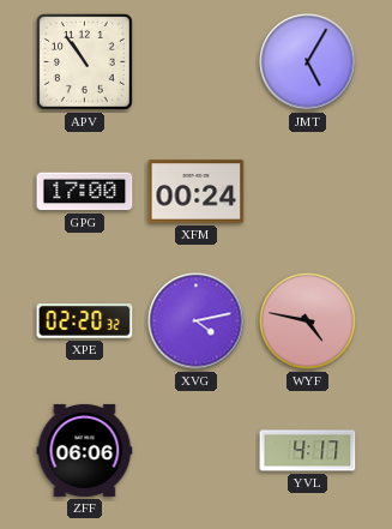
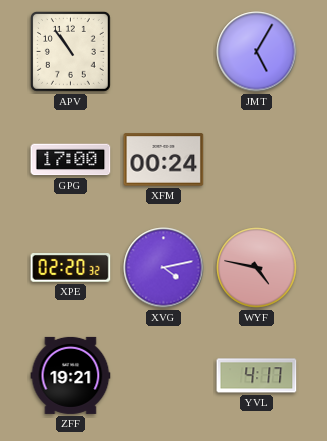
ZFF: 06:06 -> 19:21 (71, 375)
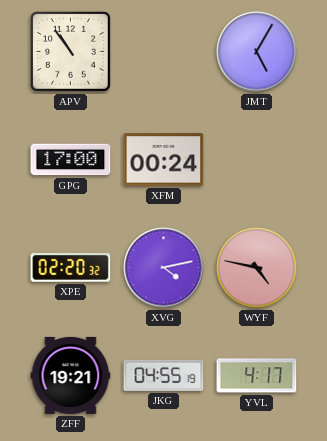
JKG: none -> 04:55 (164, 375)
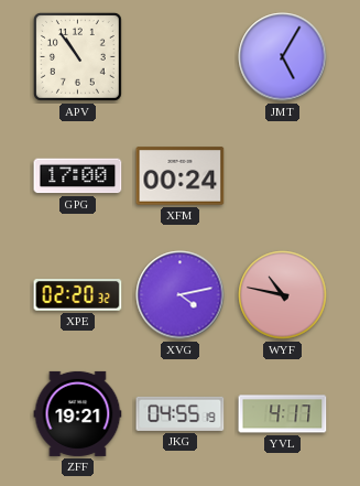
WYF: 4:47 -> 10:47 (283, 295)
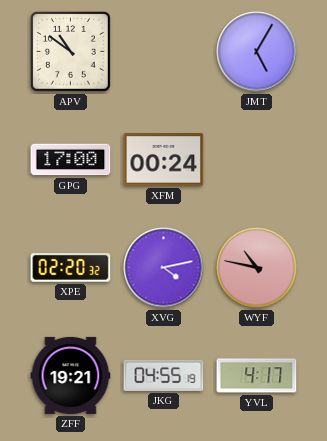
APV: 10:54 -> 10:51 (70, 51)
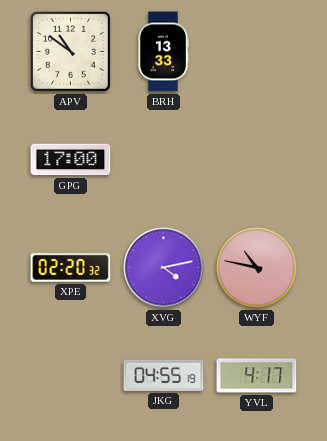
BRH: none -> 13:33 (163, 52)
JMT: 5:05 -> none (257, 52)
XFM: 00:24 -> none (164, 160)
ZFF: 19:21 -> none (71, 375)
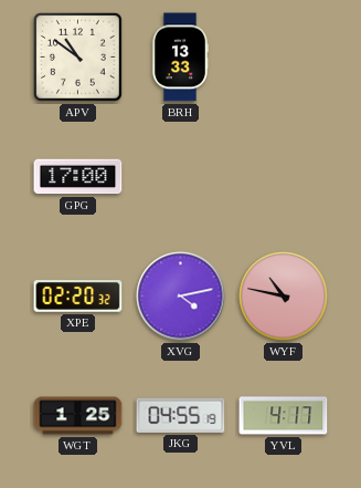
WGT: none -> 1:25 (78, 416)
